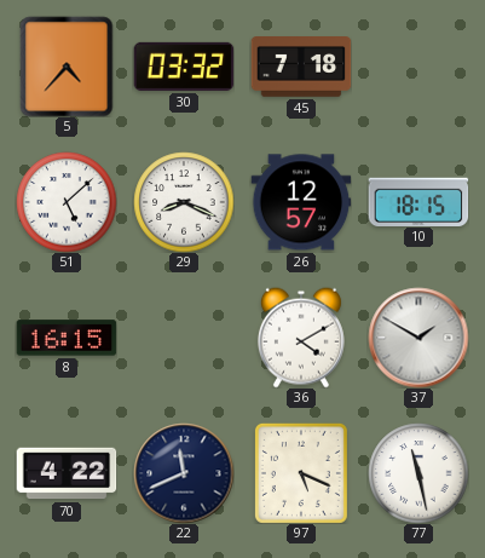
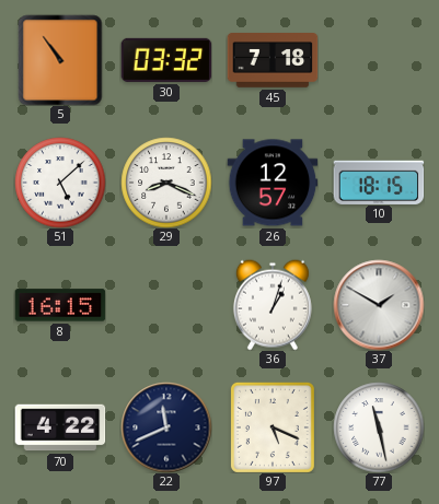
5: 4:37 -> 10:54 (60, 60)
36: 4:10 -> 1:03 (273, 305)
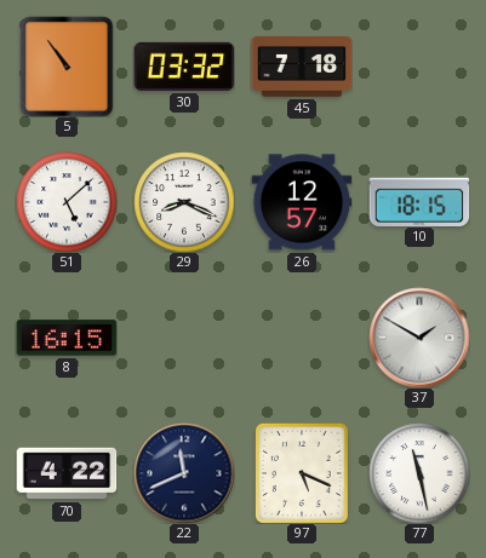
36: 1:03 -> none (273, 305)
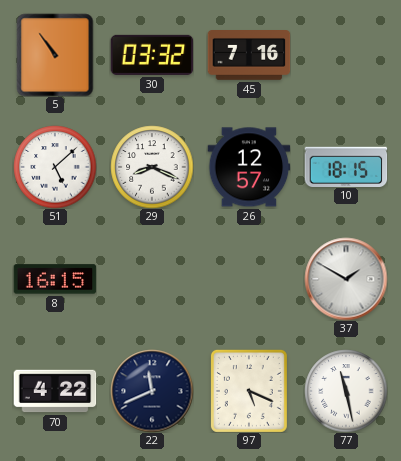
45: 7:18 -> 7:16 (249, 56)
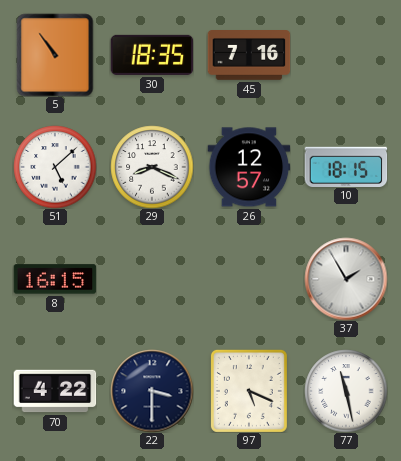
30: 03:32 -> 18:35 (152, 55)
37: 1:50 -> 1:55 (346, 279)
22: 11:41 -> 3:30 (152, 391)
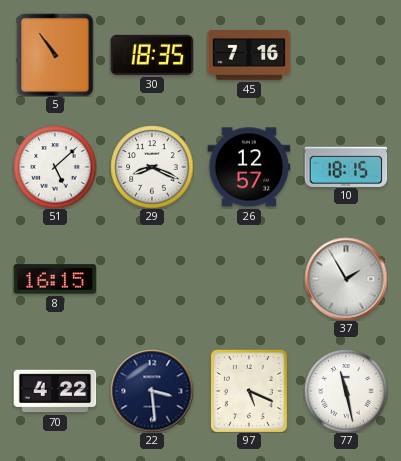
22: 3:30 -> 3:29 (152, 391)
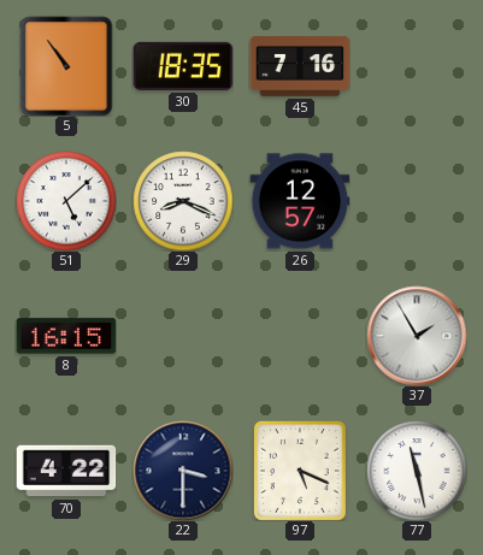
10: 18:15 -> none (346, 166)
22: 3:29 -> 3:30 (183, 471)
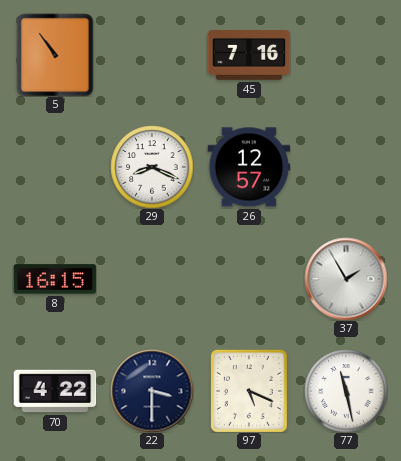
30: 18:35 -> none (183, 66)
51: 5:08 -> none (66, 201)
